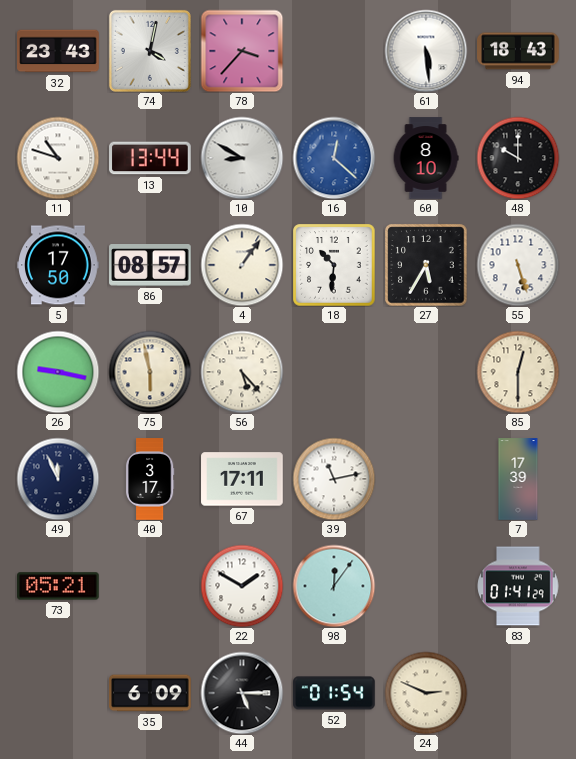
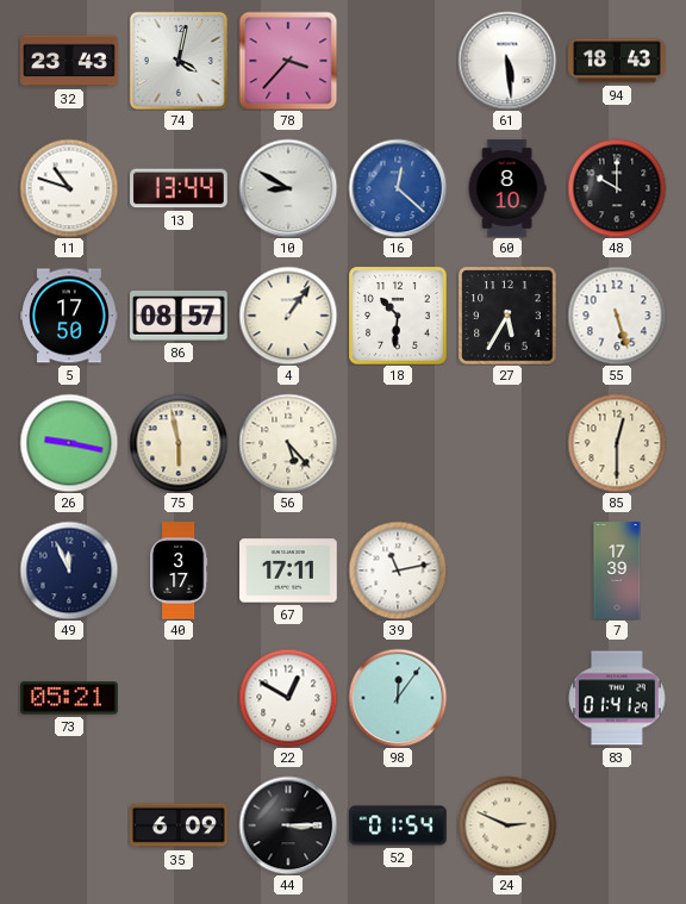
22: 1:50 -> 12:50 (288, 698)
44: 5:15 -> 3:15 (288, 825)
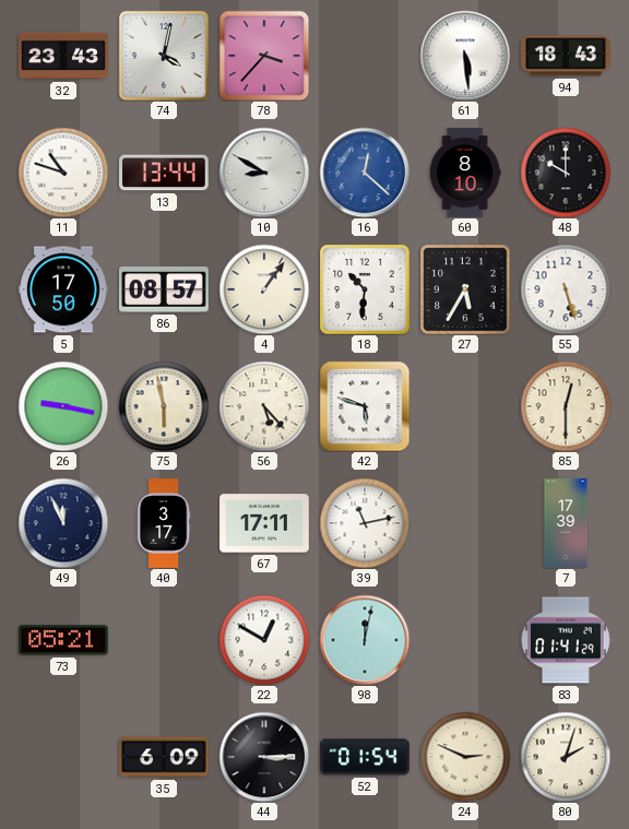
42: none -> 5:48 (365, 406)
98: 12:06 -> 12:02 (365, 640)
80: none -> 2:03 (566, 757)
